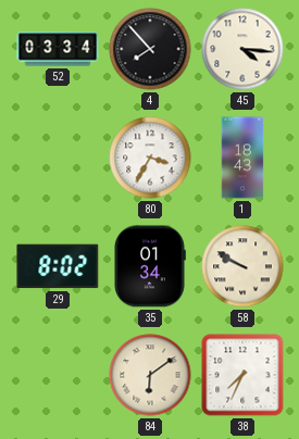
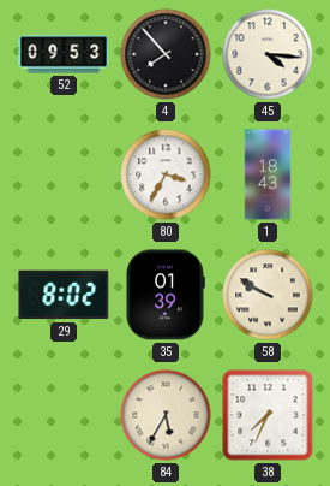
52: 03:34 -> 09:53 (64, 54)
35: 01:34 -> 01:39 (166, 295)
84: 6:09 -> 5:35 (166, 415)
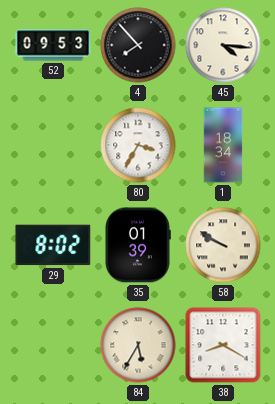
1: 18:43 -> 18:34 (223, 145)
38: 7:34 -> 8:20 (223, 345)
